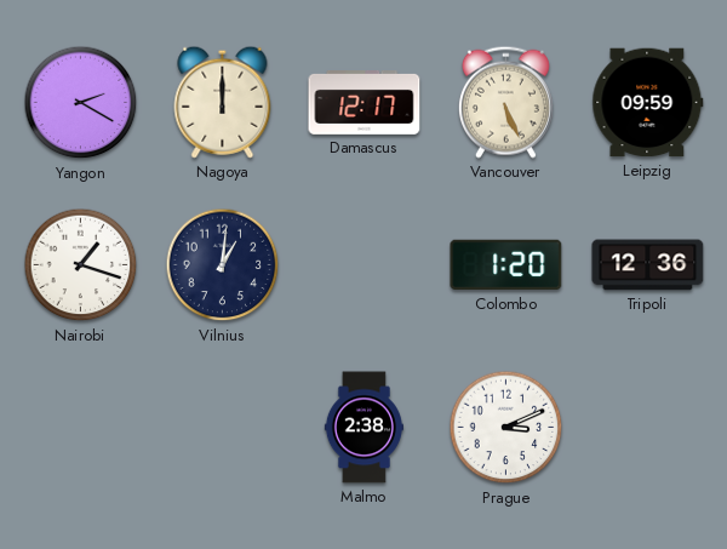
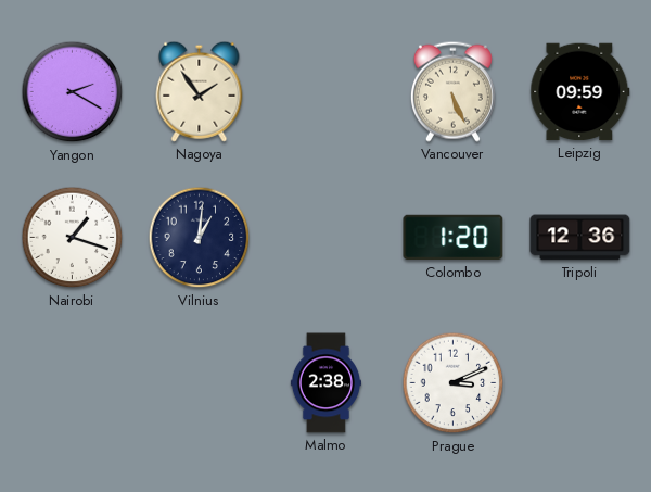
Nagoya: 12:00 -> 1:54 (200, 91)
Damascus: 12:17 -> none (365, 103)
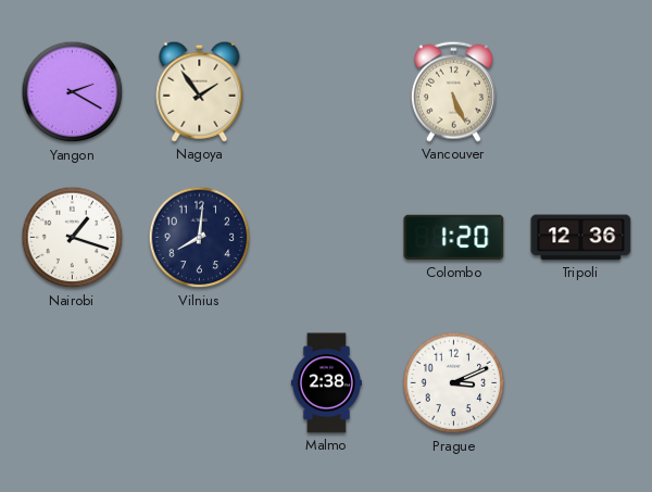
Leipzig: 09:59 -> none (580, 92)
Vilnius: 1:01 -> 8:01 (200, 238)
